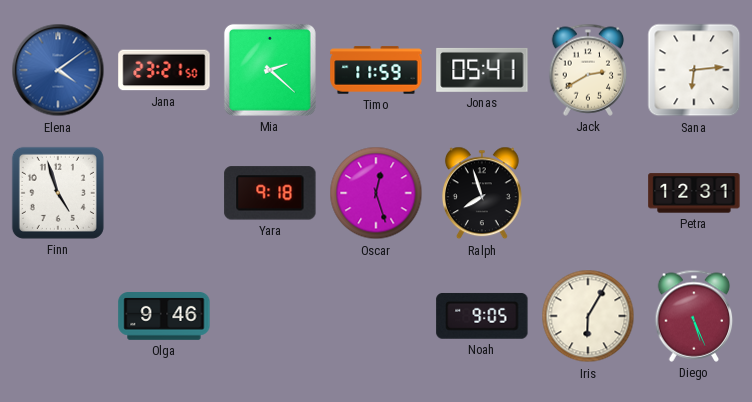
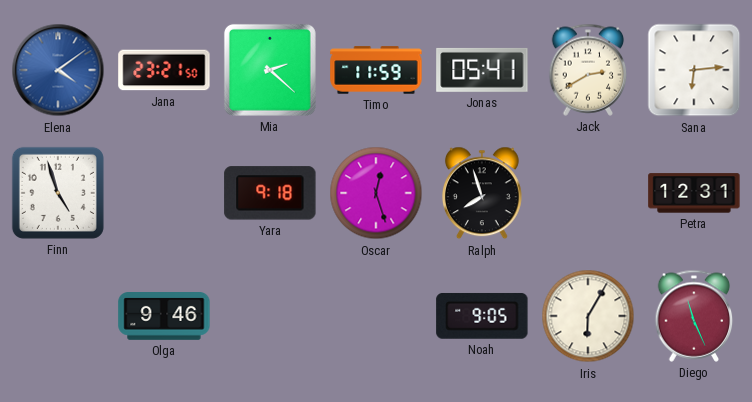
Diego: 5:26 -> 11:26 (694, 316)
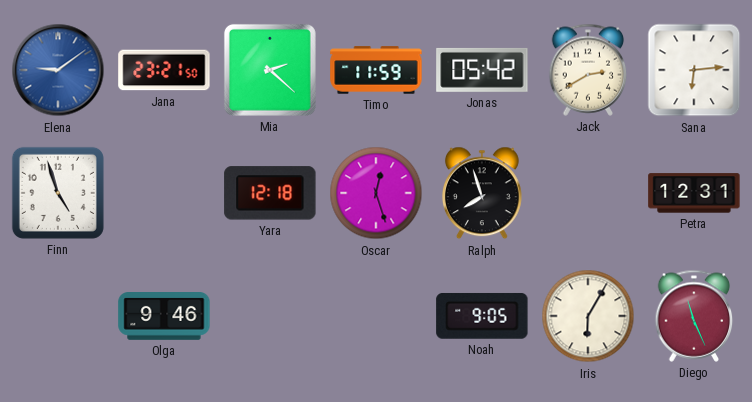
Elena: 4:09 -> 9:09 (58, 70)
Jonas: 05:41 -> 05:42 (482, 70)
Yara: 9:18 -> 12:18 (270, 193)
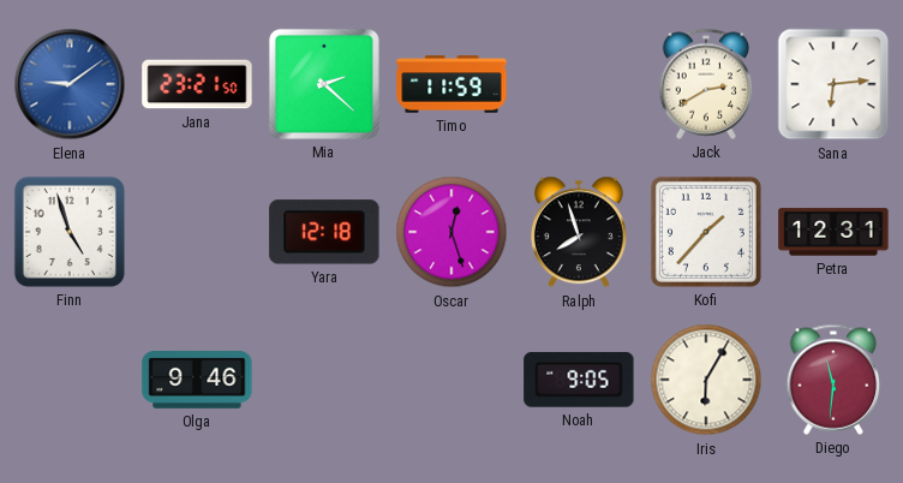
Jonas: 05:42 -> none (482, 70)
Kofi: none -> 1:37 (706, 232)
Diego: 11:26 -> 11:31 (833, 380)
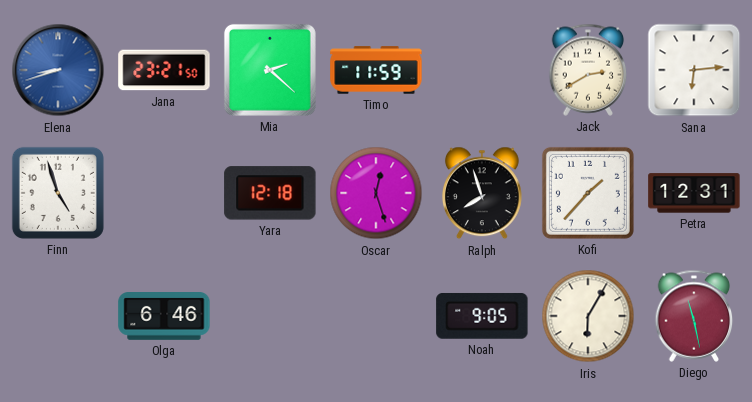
Elena: 9:09 -> 8:42 (58, 70)
Olga: 9:46 -> 6:46 (164, 317)
Diego: 11:31 -> 11:28 (694, 316)
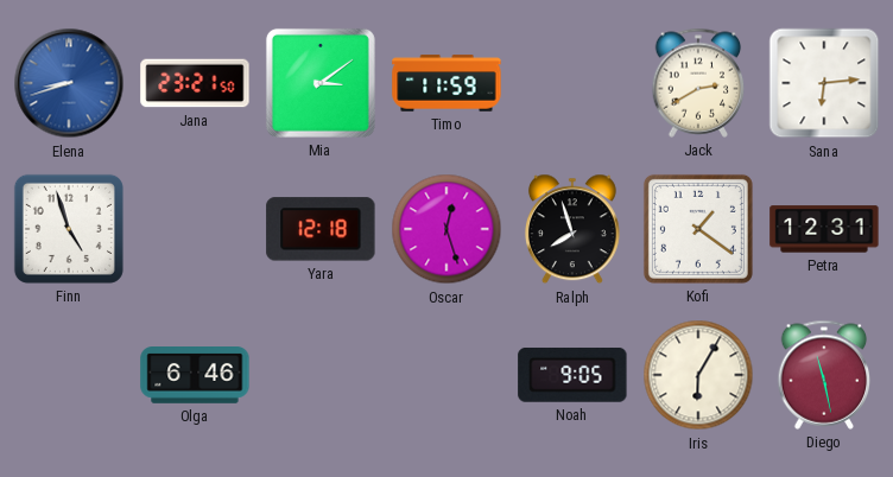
Mia: 2:22 -> 3:09 (321, 83)
Kofi: 1:37 -> 1:21 (698, 229)
